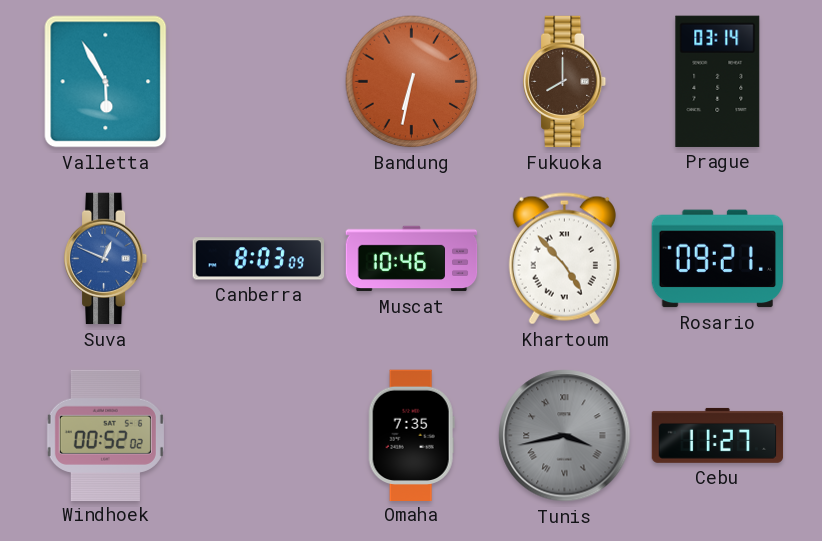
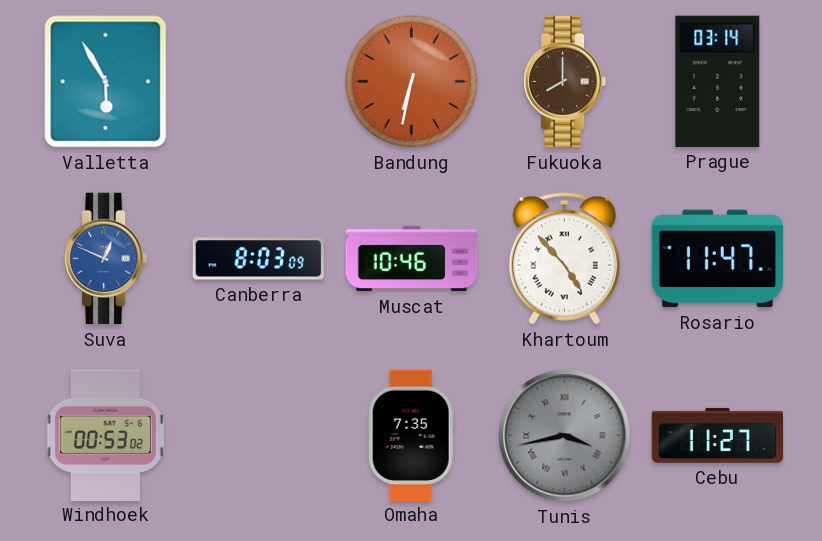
Rosario: 09:21 -> 11:47 (717, 259)
Windhoek: 00:52 -> 00:53 (105, 435)
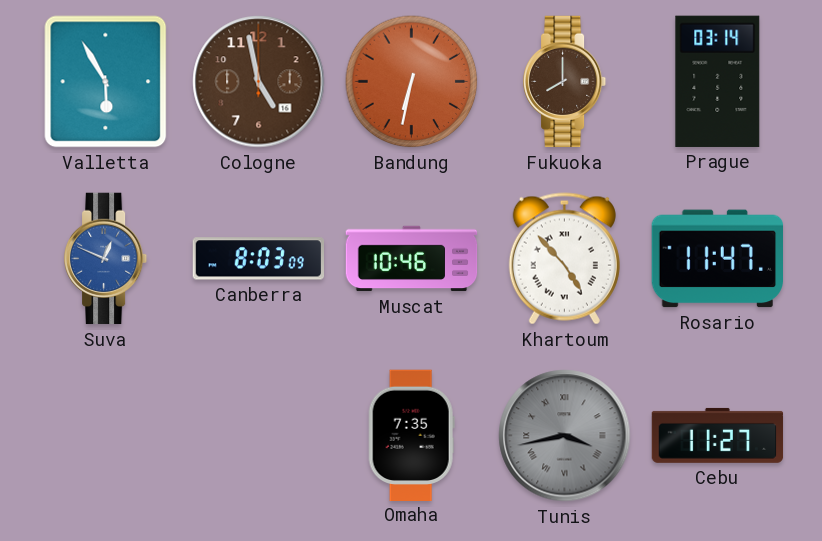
Cologne: none -> 4:58 (259, 82)
Windhoek: 00:53 -> none (105, 435)
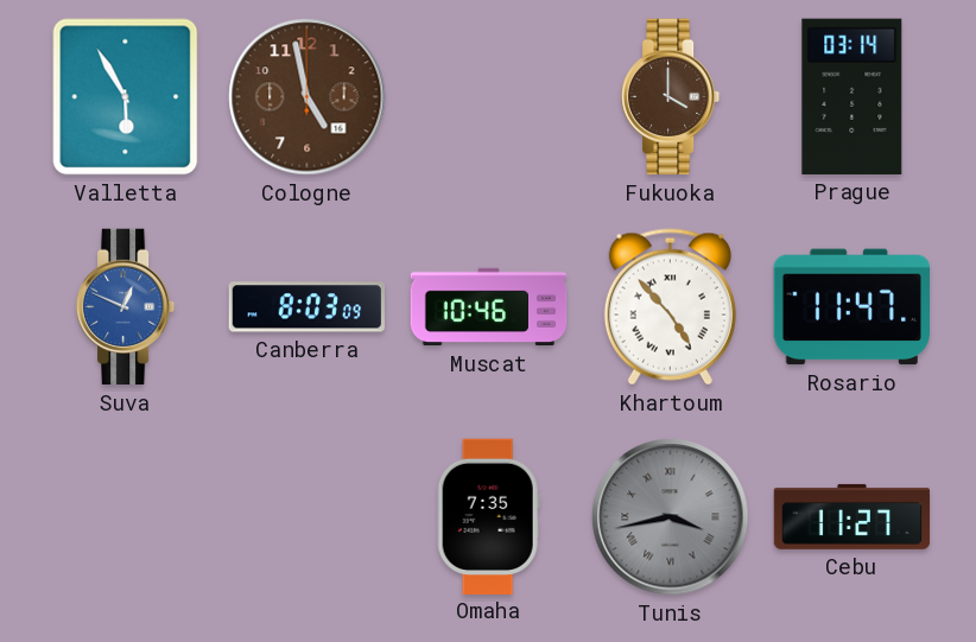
Bandung: 6:32 -> none (412, 82)
Fukuoka: 8:00 -> 4:00 (671, 97)
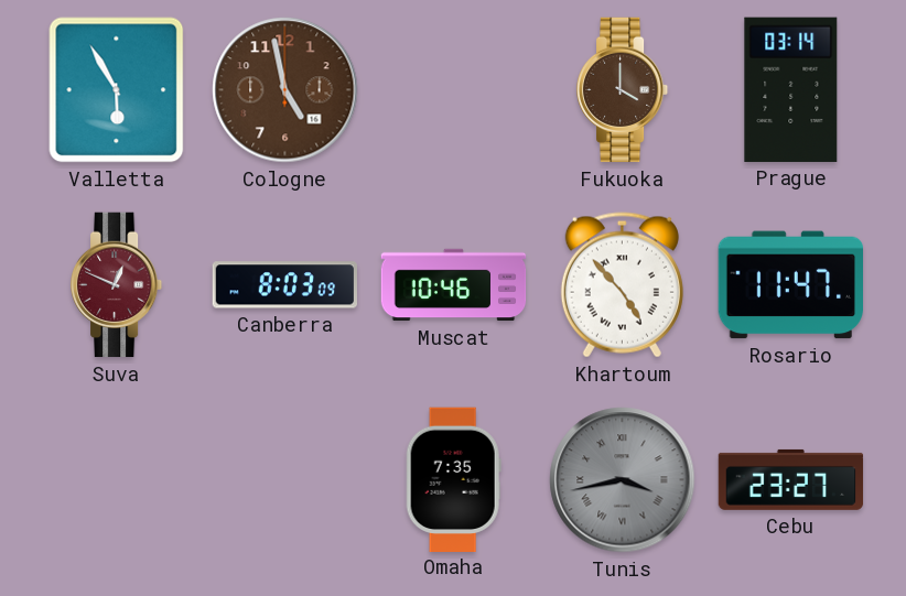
Suva dial: blue -> burgundy (117, 285)
Cebu: 11:27 -> 23:27 (791, 479)
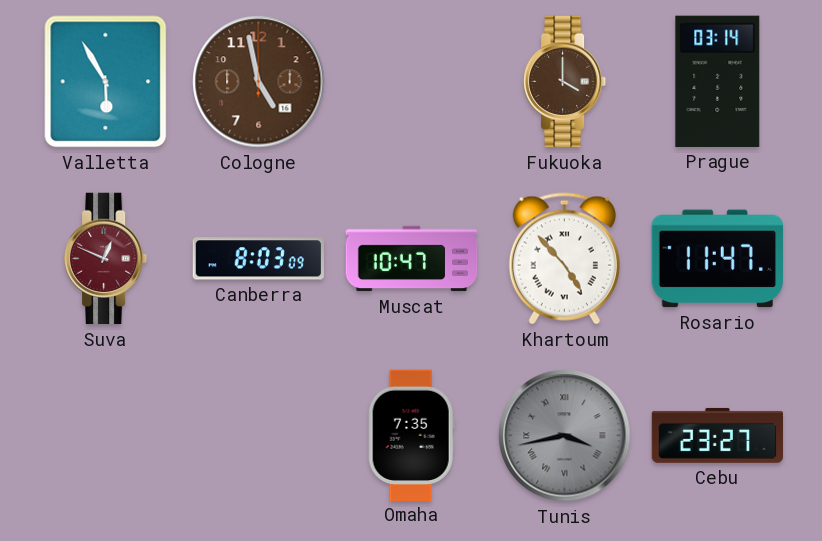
Muscat: 10:46 -> 10:47 (412, 259)
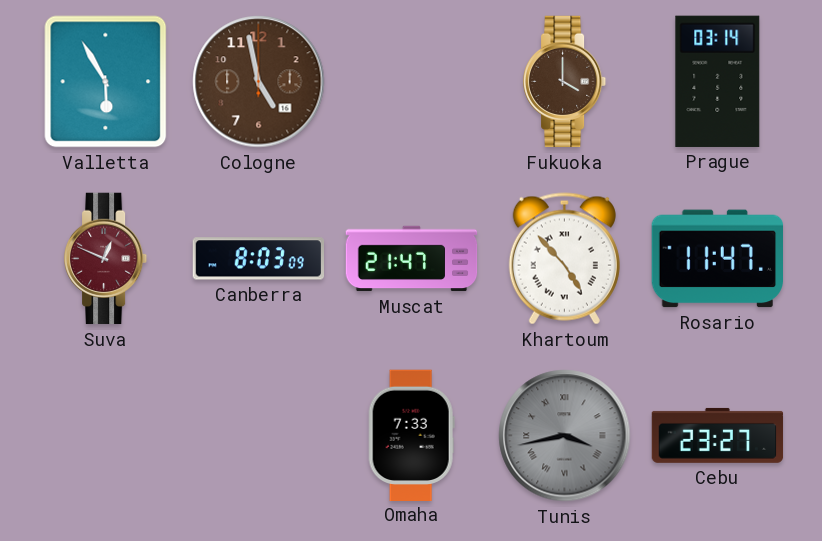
Muscat: 10:47 -> 21:47 (412, 259)
Omaha: 7:35 -> 7:33 (411, 435)
